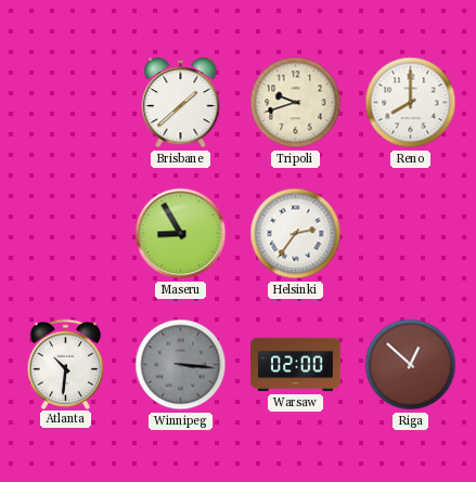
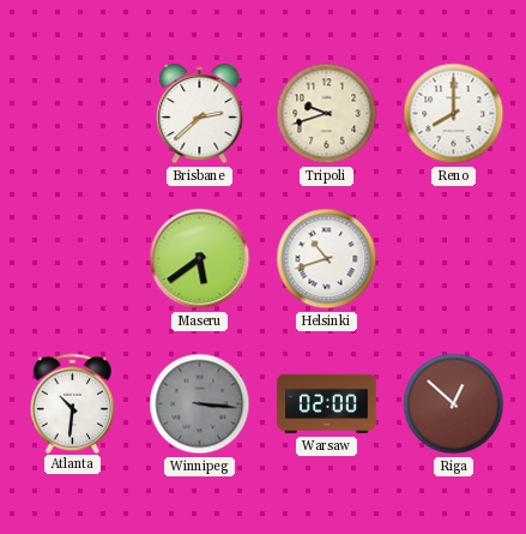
Brisbane: 1:38 -> 2:38 (200, 114)
Maseru: 8:55 -> 5:39 (200, 259)
Helsinki: 2:36 -> 10:42 (327, 259)
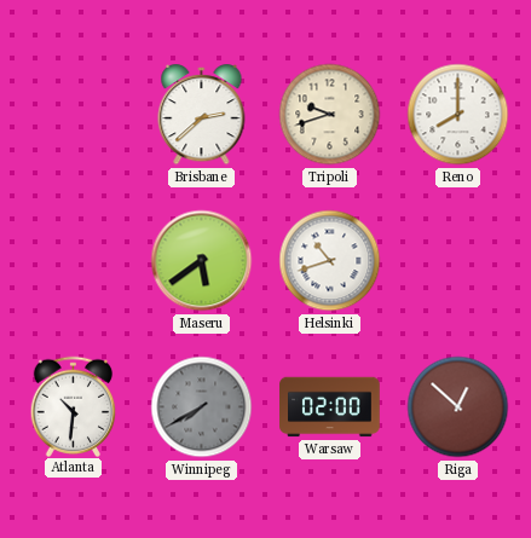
Winnipeg: 3:16 -> 7:40 (202, 407)
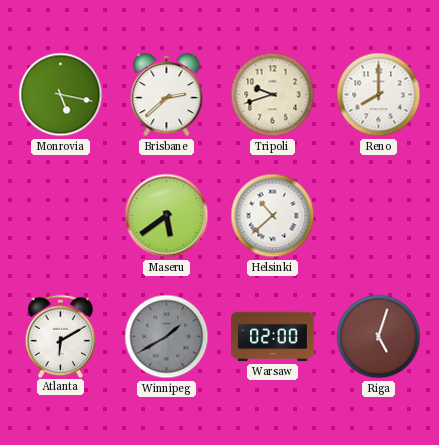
Monrovia: none -> 5:17 (61, 95)
Helsinki: 10:42 -> 10:38 (273, 216)
Atlanta: 10:31 -> 6:10 (61, 336)
Winnipeg: 7:40 -> 1:40 (167, 337)
Riga: 12:52 -> 5:03 (379, 337)
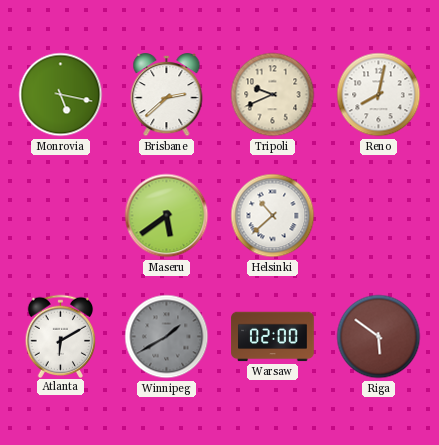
Tripoli: 9:42 -> 9:41 (273, 95)
Reno: 8:00 -> 8:02 (379, 95)
Riga: 5:03 -> 5:51 (379, 337)
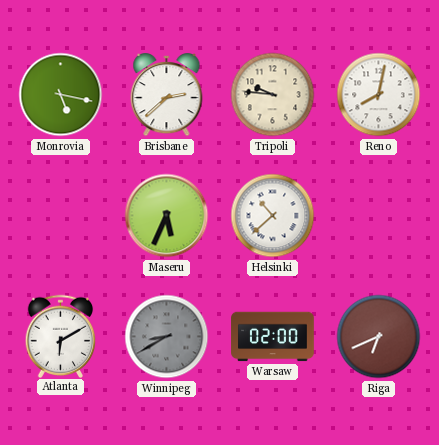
Tripoli: 9:41 -> 9:46 (273, 95)
Maseru: 5:39 -> 5:34 (167, 216)
Winnipeg: 1:40 -> 8:40 (167, 337)
Riga: 5:51 -> 6:41 (379, 337)
